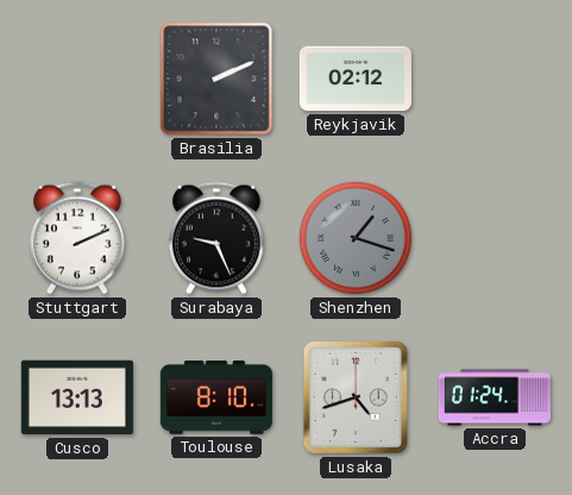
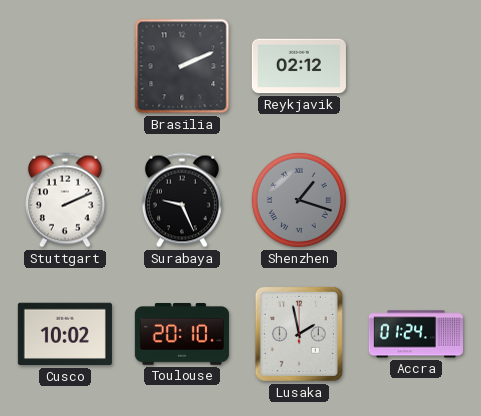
Cusco: 13:13 -> 10:02 (65, 334)
Toulouse: 8:10 -> 20:10 (182, 335)
Lusaka: 4:42 -> 1:58 (299, 334)
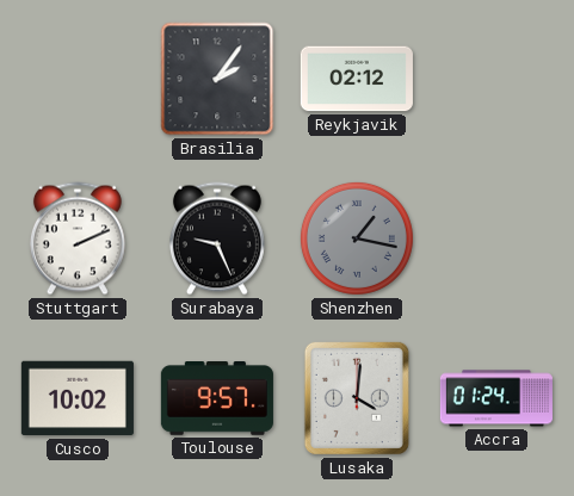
Brasilia: 2:11 -> 2:06 (217, 79)
Shenzhen: 1:18 -> 1:17 (357, 238)
Toulouse: 20:10 -> 9:57 (217, 399)
Lusaka: 1:58 -> 4:01 (357, 398)
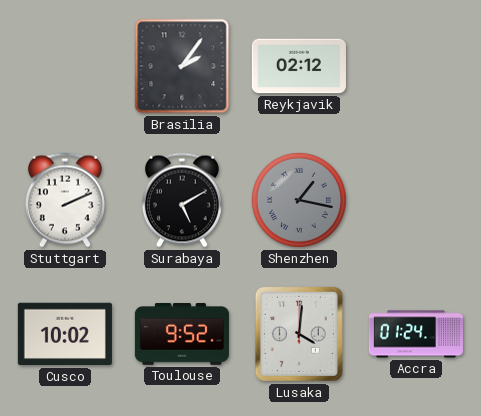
Surabaya: 9:26 -> 5:10 (182, 200)
Toulouse: 9:57 -> 9:52 (182, 335)
